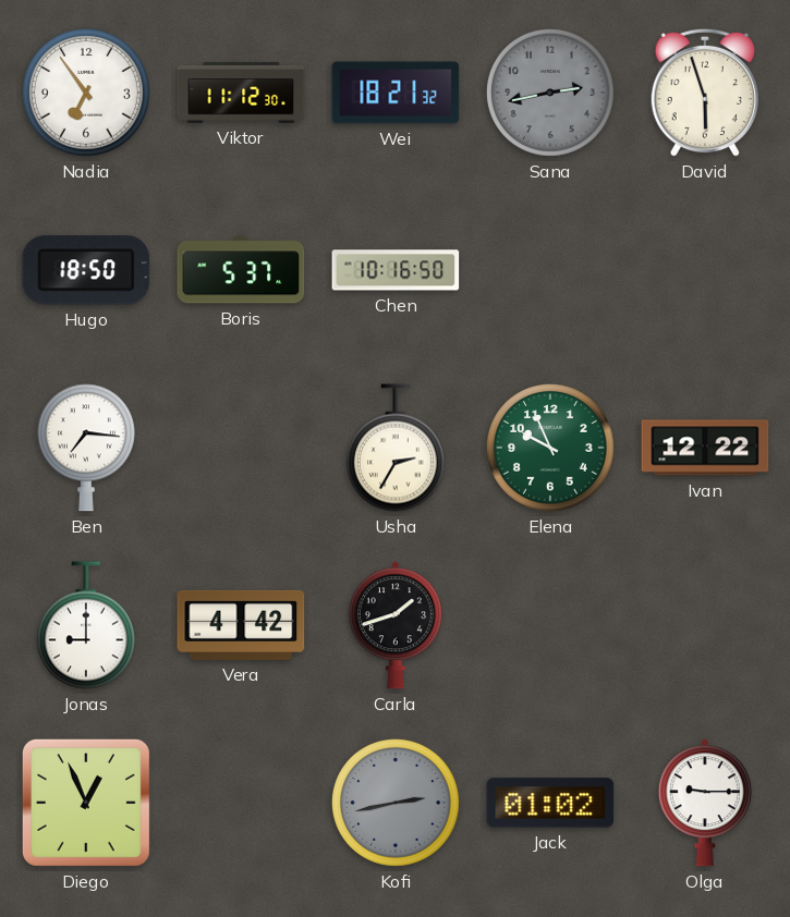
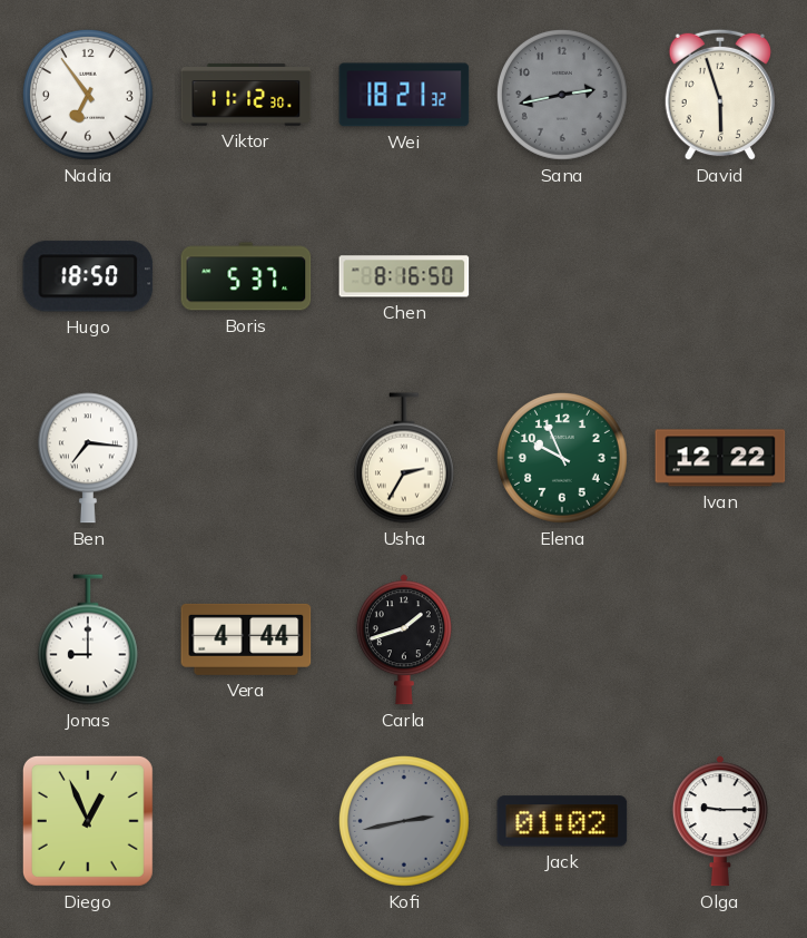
Chen: 10:16 -> 8:16 (404, 276)
Vera: 4:42 -> 4:44 (246, 639)
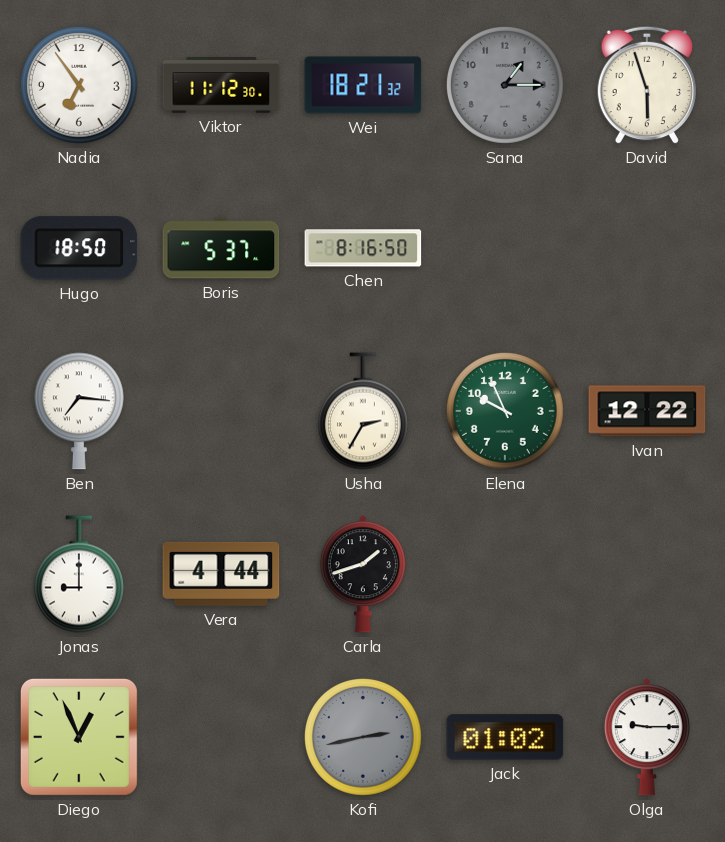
Sana: 2:43 -> 1:15 (505, 85)
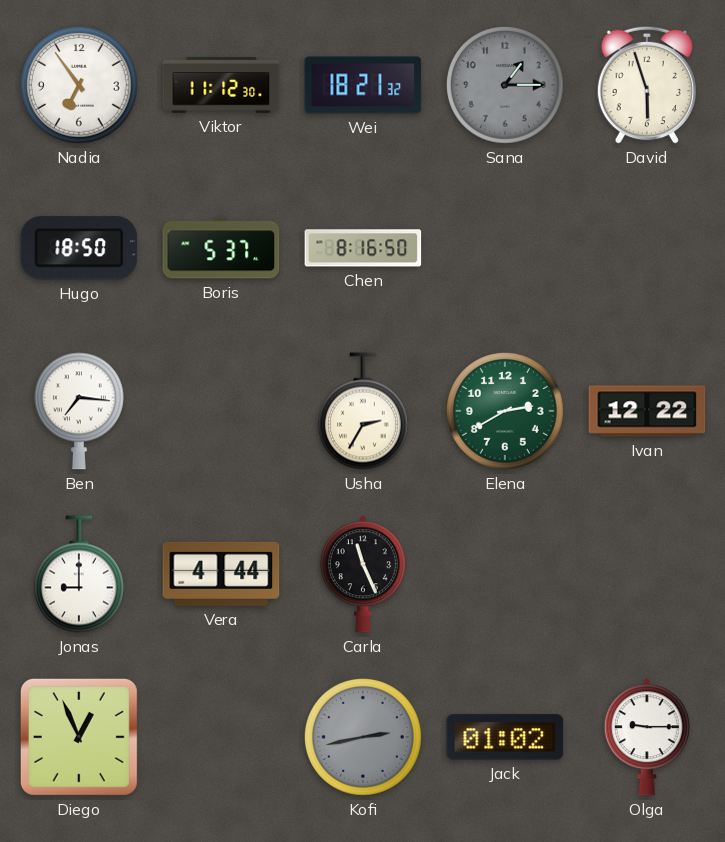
Elena: 9:56 -> 2:40 (505, 411)
Carla: 1:42 -> 11:26 (363, 574)
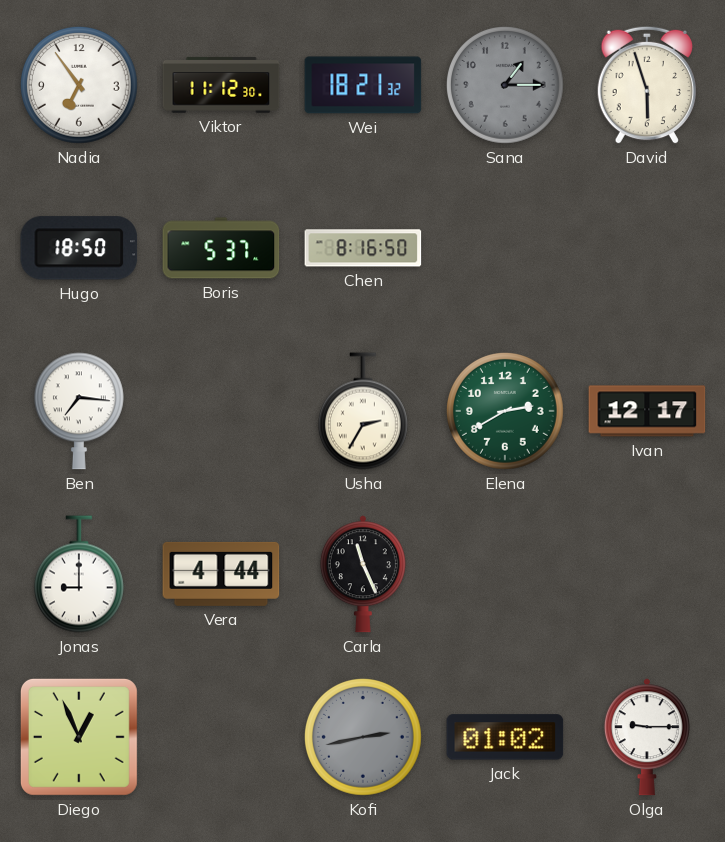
Ivan: 12:22 -> 12:17 (647, 411)
